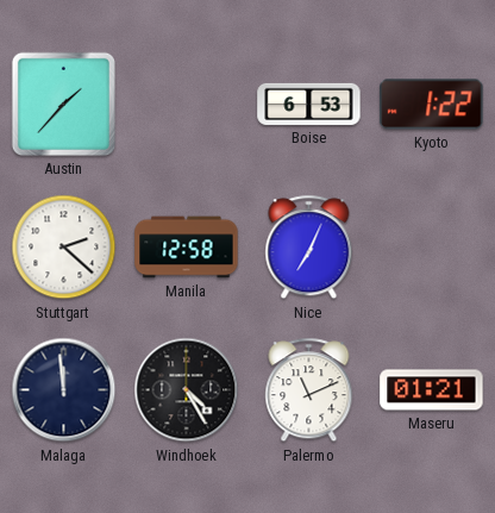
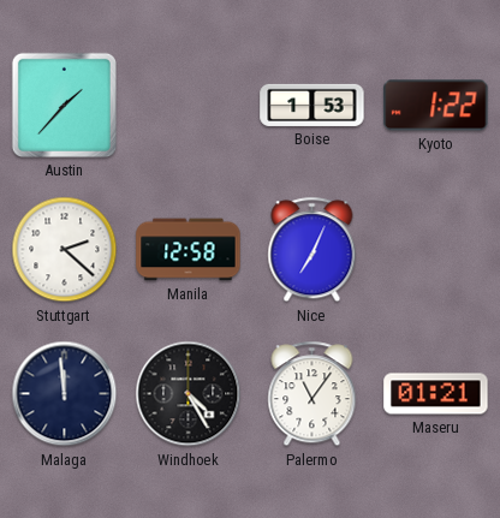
Boise: 6:53 -> 1:53 (312, 105)
Palermo: 11:11 -> 11:06 (312, 394)
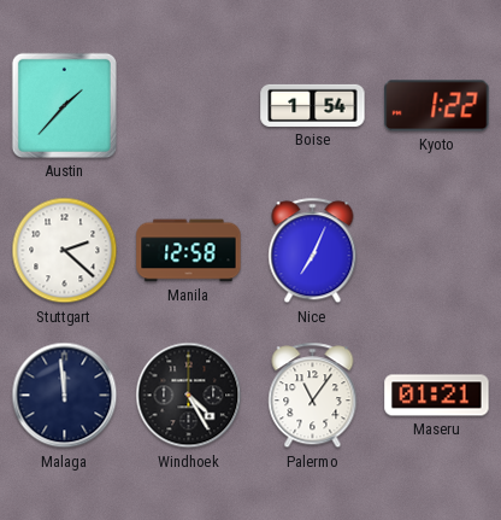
Boise: 1:53 -> 1:54 (313, 105)
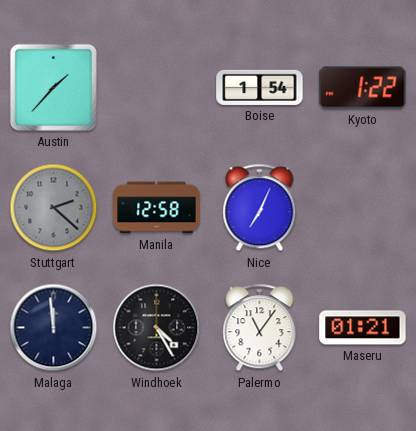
Stuttgart dial: white -> grey (54, 208)
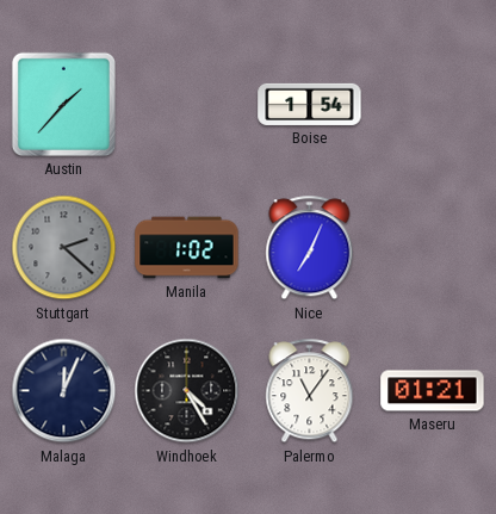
Kyoto: 1:22 -> none (363, 88)
Manila: 12:58 -> 1:02 (187, 248)
Malaga: 11:59 -> 12:04 (64, 391)
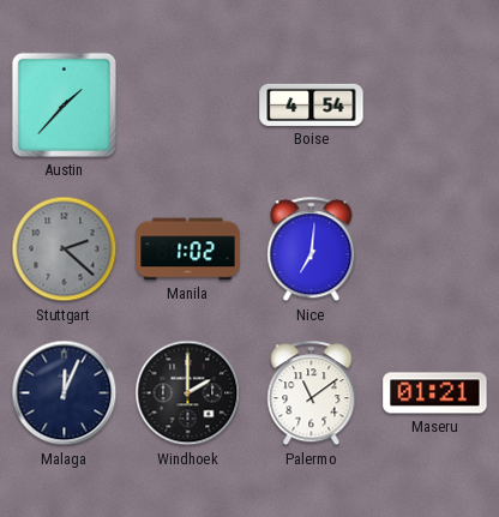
Boise: 1:54 -> 4:54 (312, 104)
Nice: 7:04 -> 7:01 (312, 250)
Windhoek: 4:25 -> 2:00 (188, 393)
Palermo: 11:06 -> 11:09 (312, 393)
